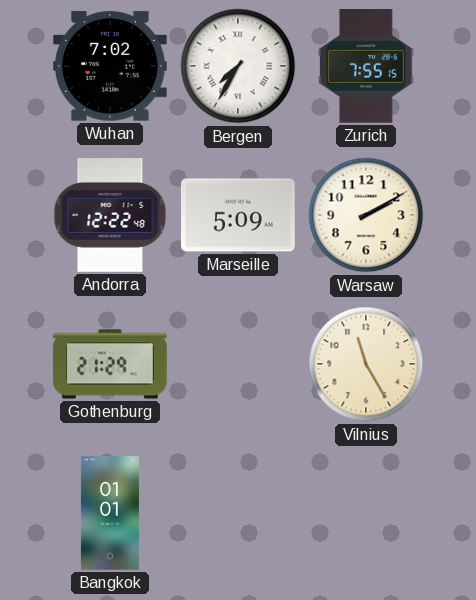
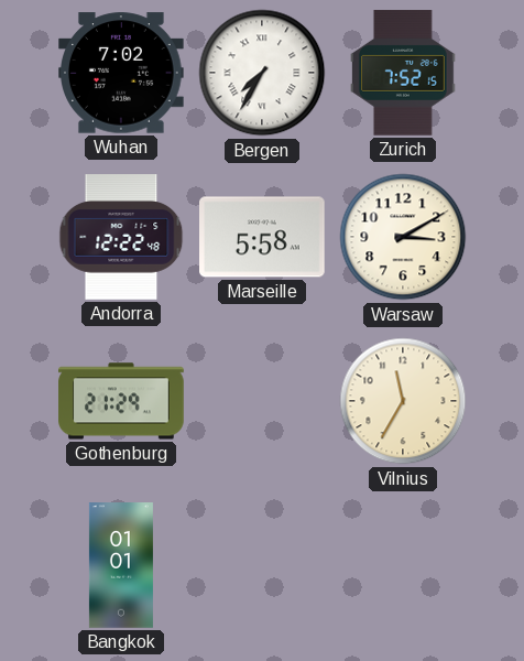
Zurich: 7:55 -> 7:52 (403, 73)
Marseille: 5:09 -> 5:58 (263, 237)
Warsaw: 2:10 -> 3:10 (403, 237)
Vilnius: 11:25 -> 11:35 (403, 401)
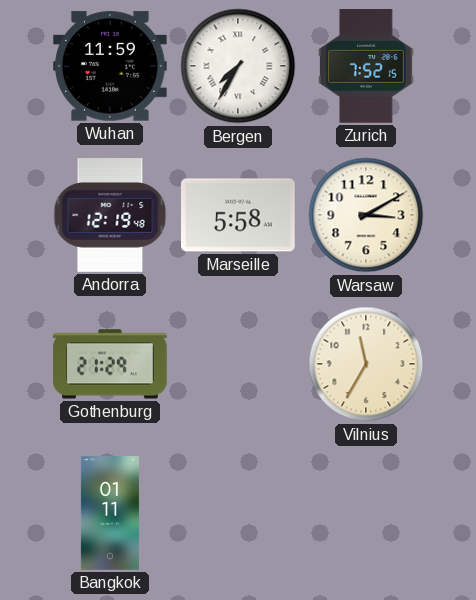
Wuhan: 7:02 -> 11:59 (111, 66)
Andorra: 12:22 -> 12:19 (110, 215)
Bangkok: 01:01 -> 01:11 (110, 513)
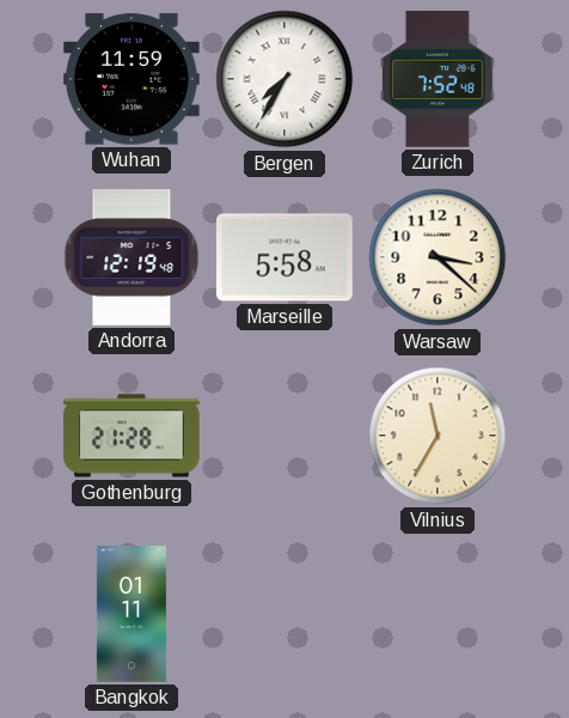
Zurich: 7:52:15 -> 7:52:48 (438, 79)
Warsaw: 3:10 -> 3:22 (438, 257)
Gothenburg: 21:29 -> 21:28 (131, 436)
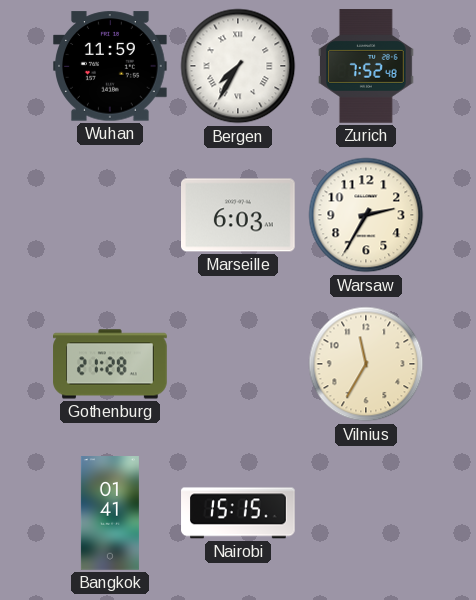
Andorra: 12:19 -> none (131, 257)
Marseille: 5:58 -> 6:03 (239, 215)
Warsaw: 3:22 -> 2:35 (366, 215)
Bangkok: 01:11 -> 01:41 (110, 513)
Nairobi: none -> 15:15 (238, 513)
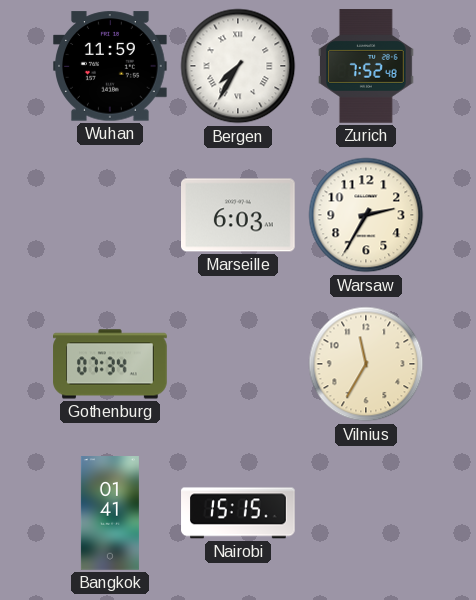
Gothenburg: 21:28 -> 07:34 (110, 364)
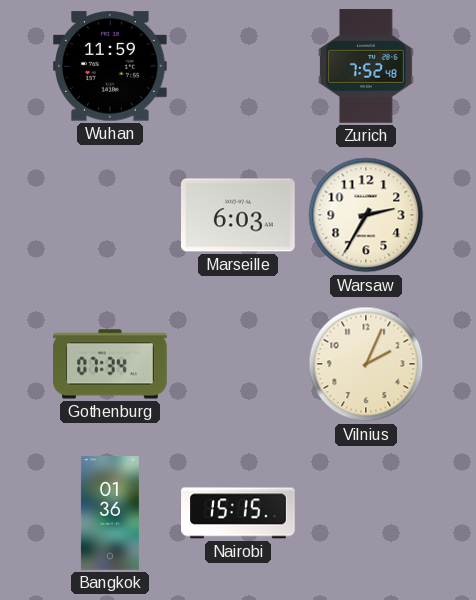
Bergen: 7:35 -> none (238, 66)
Vilnius: 11:35 -> 2:04 (366, 364)
Bangkok: 01:41 -> 01:36 (110, 513)
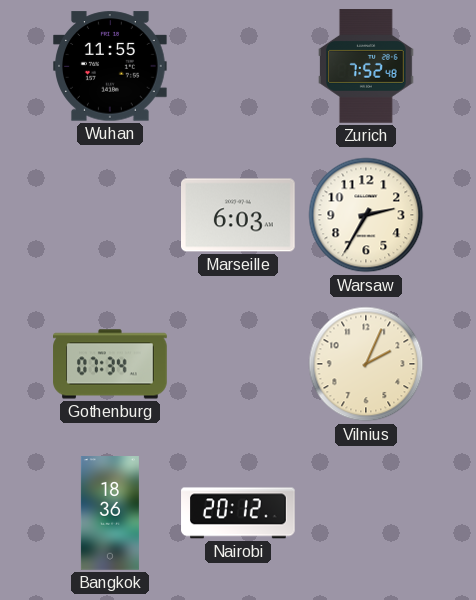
Wuhan: 11:59 -> 11:55 (111, 66)
Bangkok: 01:36 -> 18:36 (110, 513)
Nairobi: 15:15 -> 20:12 (238, 513)
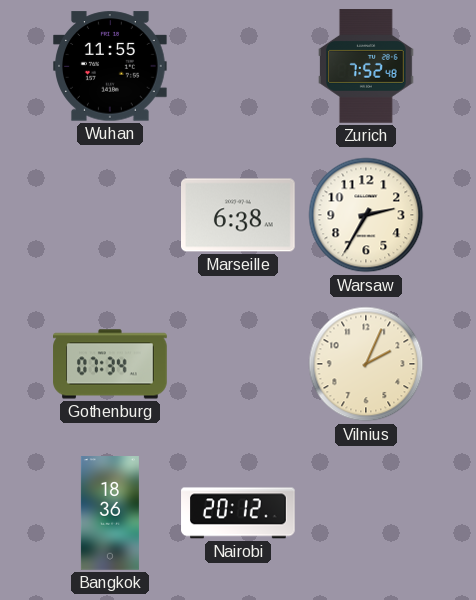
Marseille: 6:03 -> 6:38 (239, 215)
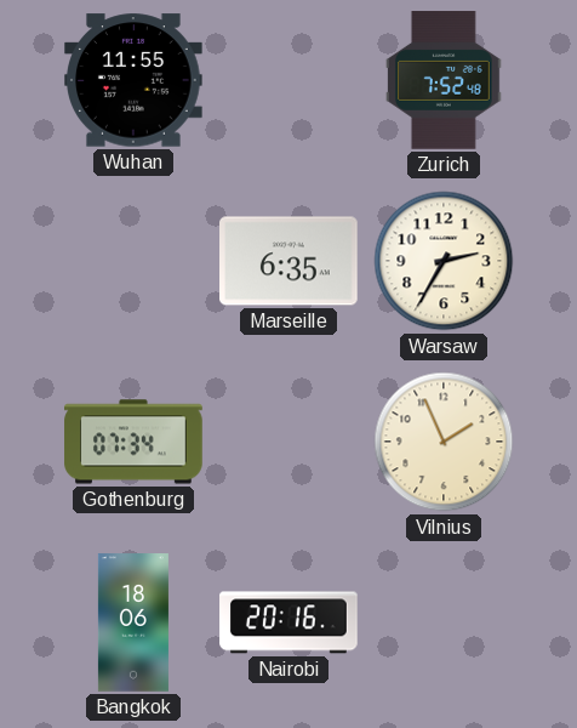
Marseille: 6:38 -> 6:35 (290, 261)
Vilnius: 2:04 -> 1:56 (444, 442)
Bangkok: 18:36 -> 18:06 (133, 622)
Nairobi: 20:12 -> 20:16 (288, 622)
